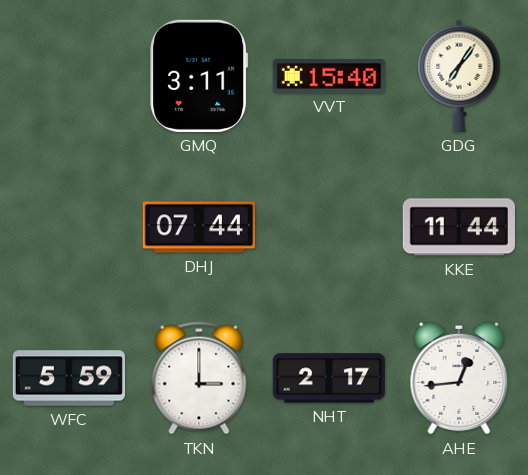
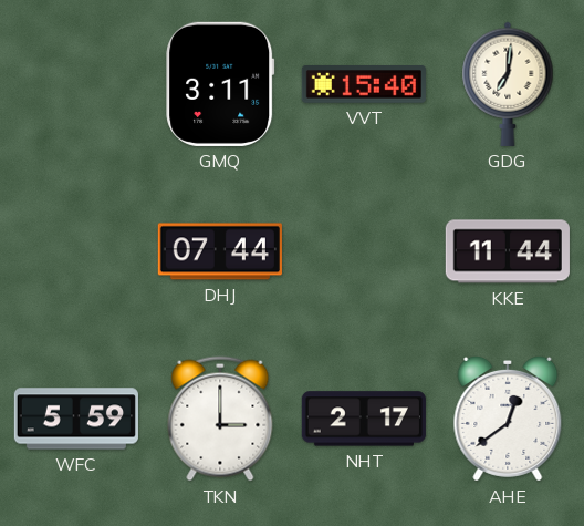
GDG: 7:06 -> 7:01 (508, 84)
AHE: 12:44 -> 12:39 (508, 419)
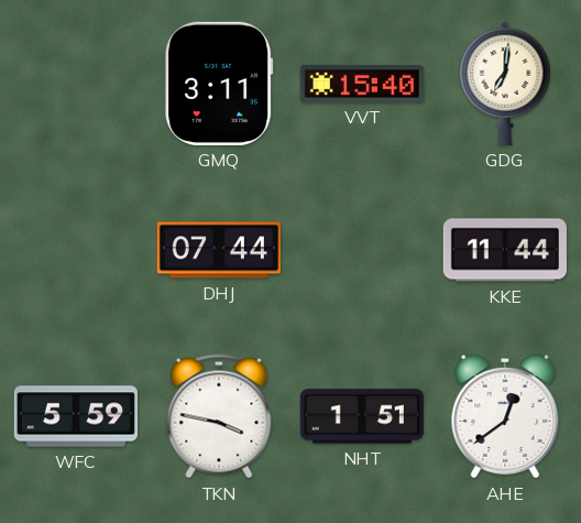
TKN: 3:00 -> 3:47 (219, 416)
NHT: 2:17 -> 1:51 (362, 416)
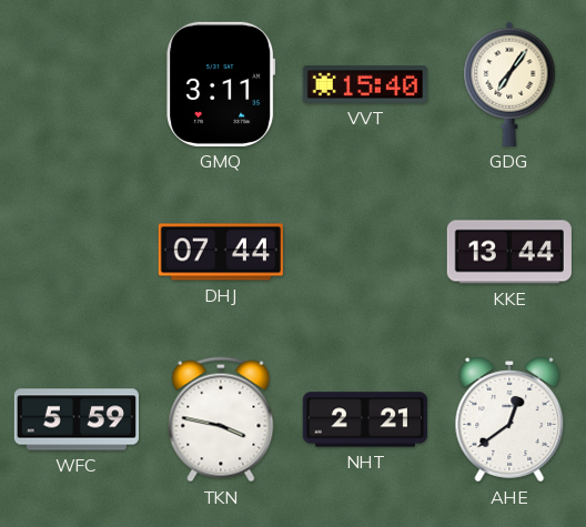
GDG: 7:01 -> 7:06 (509, 84)
KKE: 11:44 -> 13:44 (509, 252)
NHT: 1:51 -> 2:21 (365, 419)
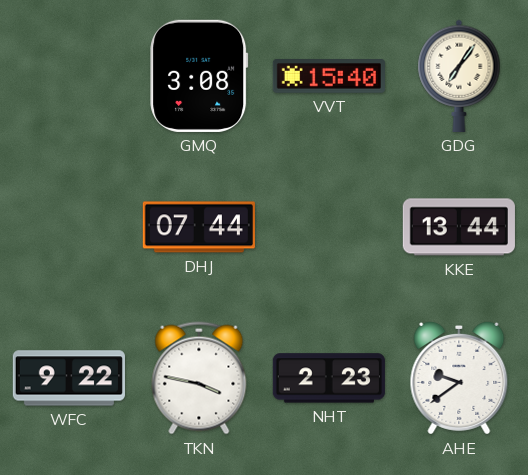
GMQ: 3:11 -> 3:08 (199, 76)
WFC: 5:59 -> 9:22 (69, 378)
NHT: 2:21 -> 2:23 (329, 378)
AHE: 12:39 -> 9:39 (459, 378)
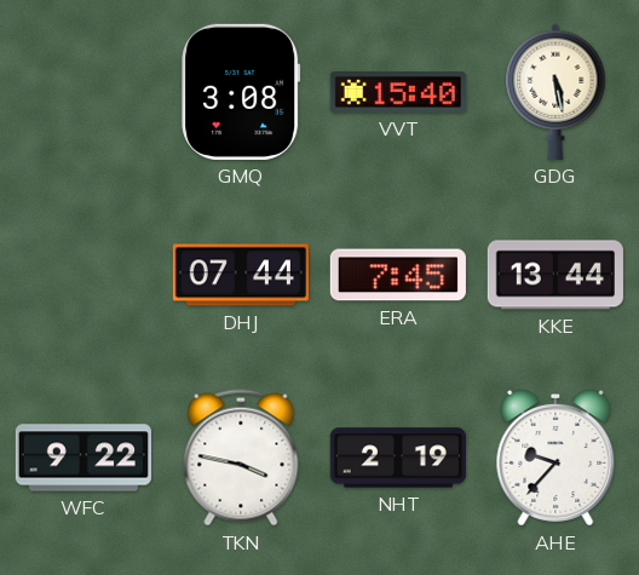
GDG: 7:06 -> 5:28 (555, 92)
ERA: none -> 7:45 (398, 275)
NHT: 2:23 -> 2:19 (398, 458)
AHE: 9:39 -> 9:37 (555, 458)
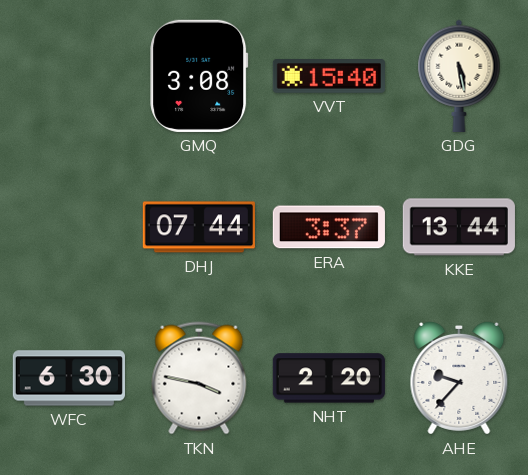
ERA: 7:45 -> 3:37 (329, 227)
WFC: 9:22 -> 6:30 (69, 378)
NHT: 2:19 -> 2:20 (329, 378)
